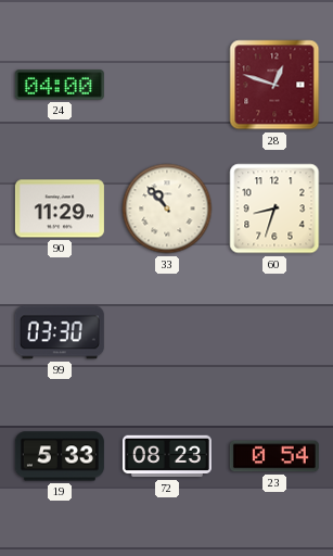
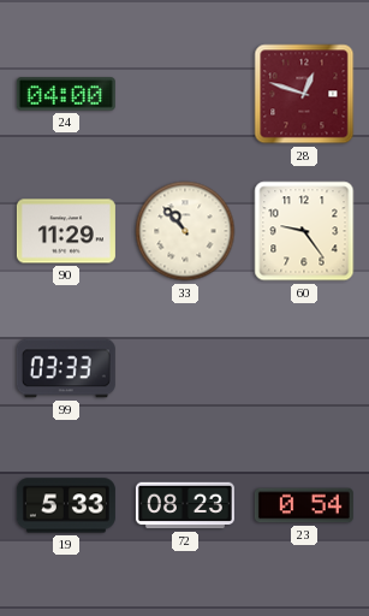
60: 8:33 -> 9:24 (304, 231)
99: 03:30 -> 03:33 (66, 368)
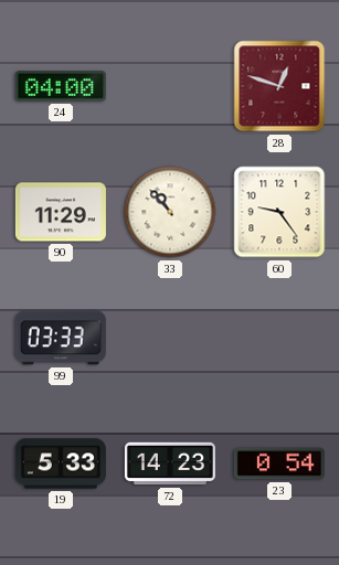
72: 08:23 -> 14:23 (170, 463)
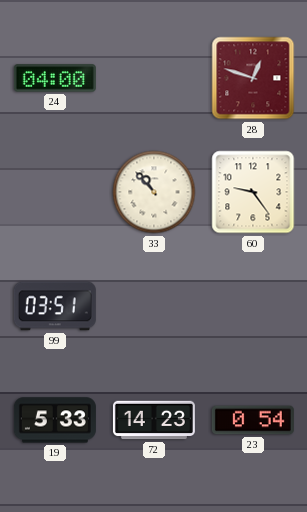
90: 11:29 -> none (61, 212)
99: 03:33 -> 03:51 (55, 306)
